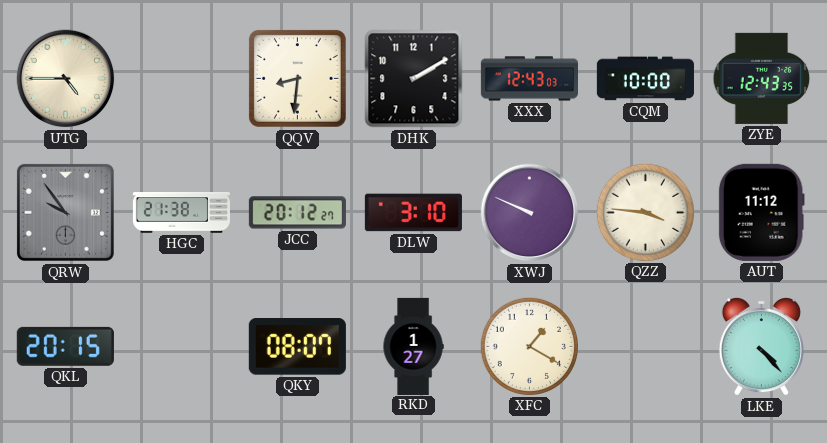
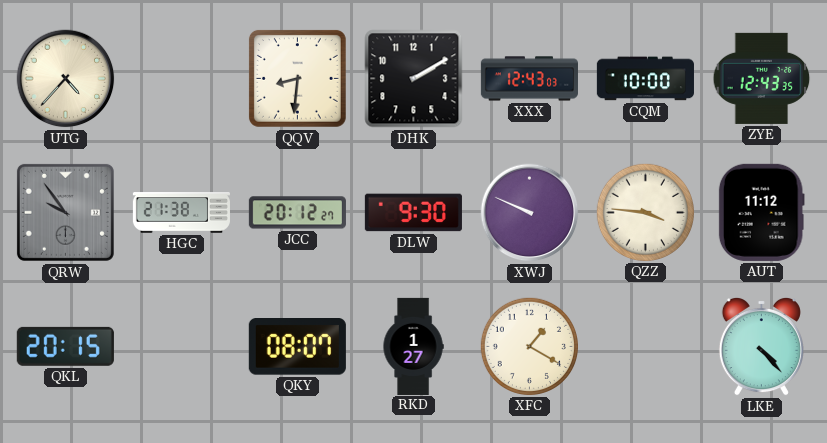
UTG: 4:45 -> 4:37 (66, 79)
DLW: 3:10 -> 9:30 (413, 213)
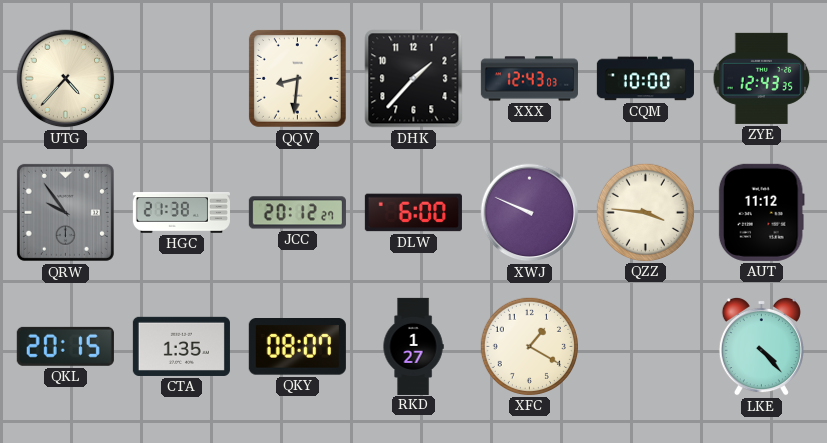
DHK: 2:10 -> 1:37 (414, 79)
DLW: 9:30 -> 6:00 (413, 213)
CTA: none -> 1:35 (181, 346)
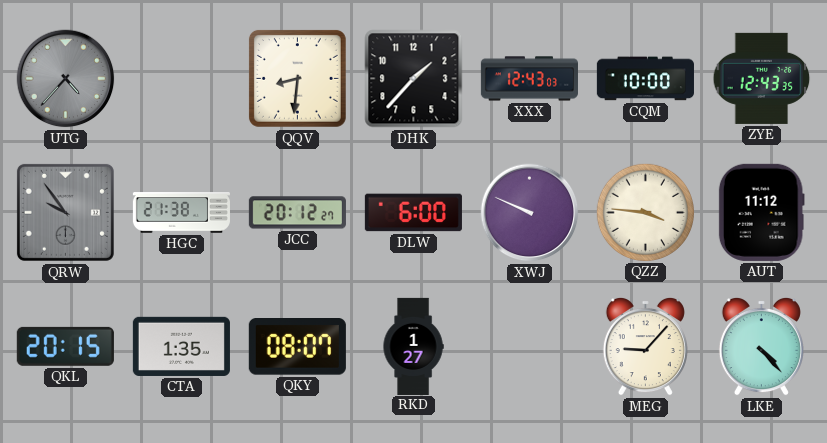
UTG dial: cream -> grey (66, 79)
XFC: 1:20 -> none (529, 346)
MEG: none -> 9:07 (645, 346)
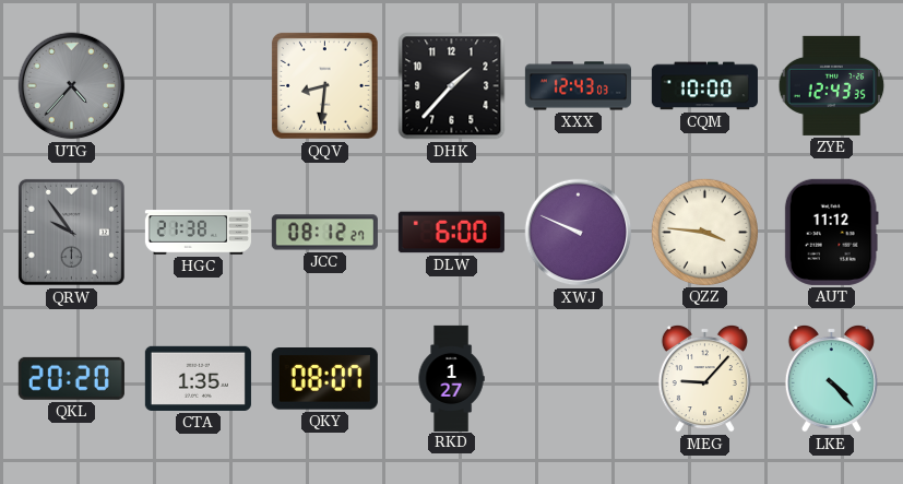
JCC: 20:12 -> 08:12 (324, 233)
QKL: 20:15 -> 20:20 (71, 378)
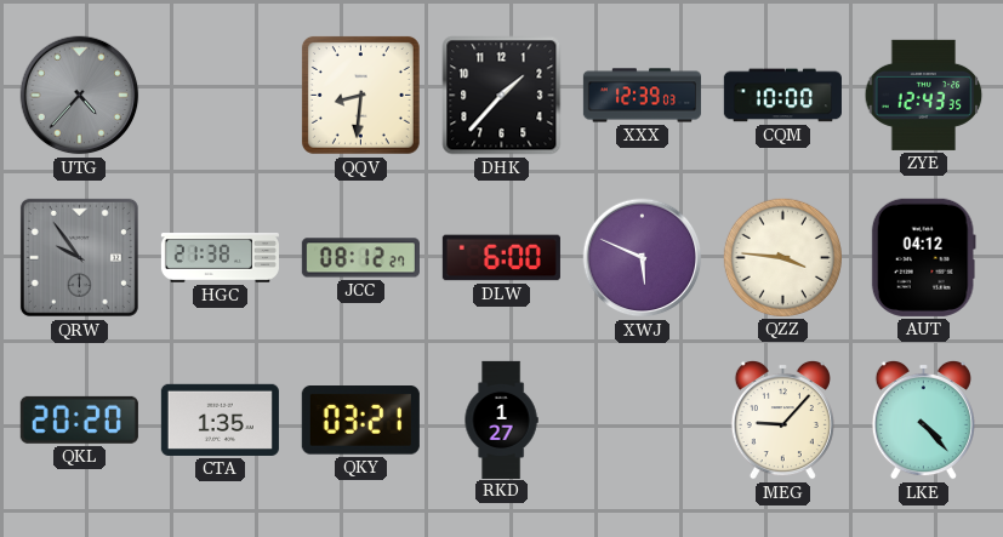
XXX: 12:43 -> 12:39 (642, 96)
XWJ: 9:49 -> 5:49 (643, 258)
AUT: 11:12 -> 04:12 (923, 257)
QKY: 08:07 -> 03:21 (360, 421)
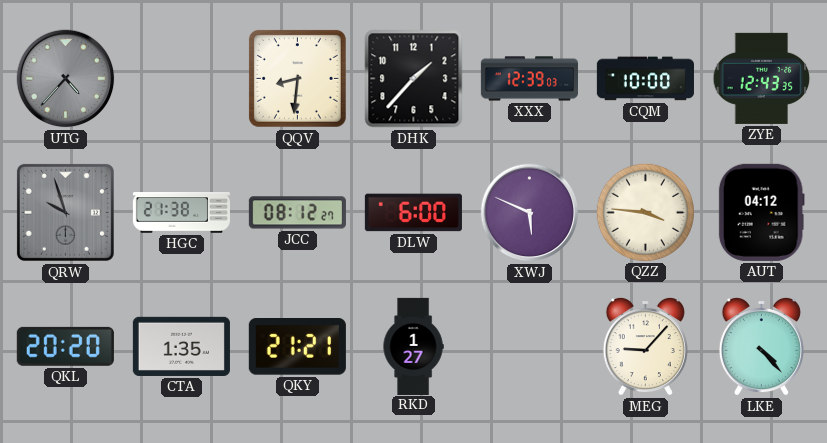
QRW: 9:54 -> 9:57 (65, 212)
QKY: 03:21 -> 21:21 (297, 347)
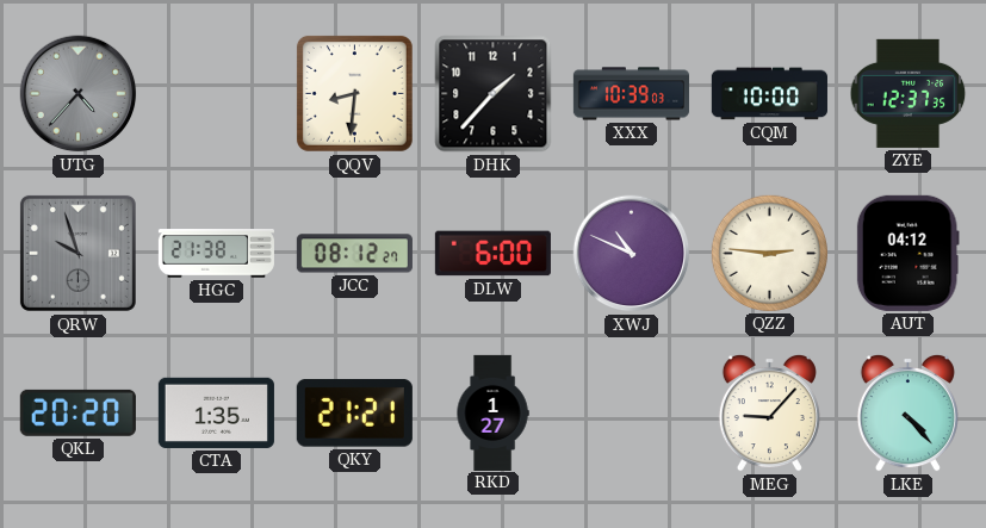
XXX: 12:39 -> 10:39 (631, 94)
ZYE: 12:43 -> 12:37 (909, 93)
XWJ: 5:49 -> 10:49 (632, 254)
QZZ: 3:46 -> 2:46 (769, 253)
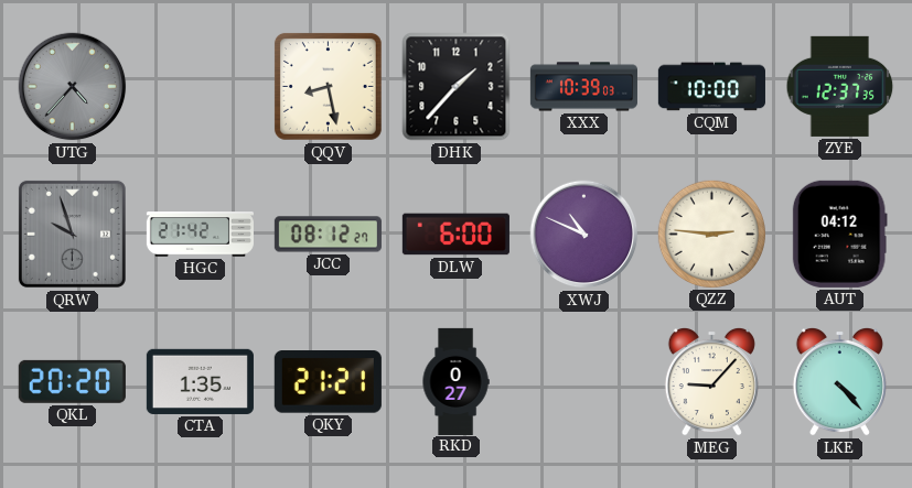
QQV: 8:31 -> 8:28 (328, 86)
HGC: 21:38 -> 21:42 (200, 235)
RKD: 1:27 -> 0:27 (455, 381)
